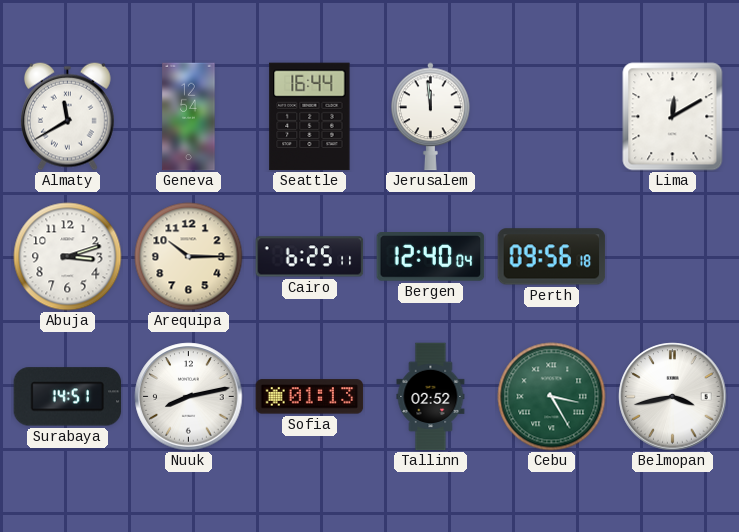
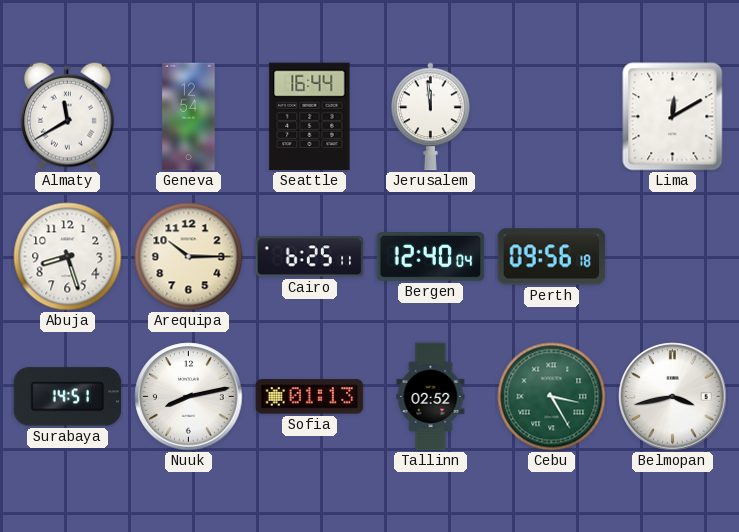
Abuja: 3:12 -> 8:27 (68, 257)
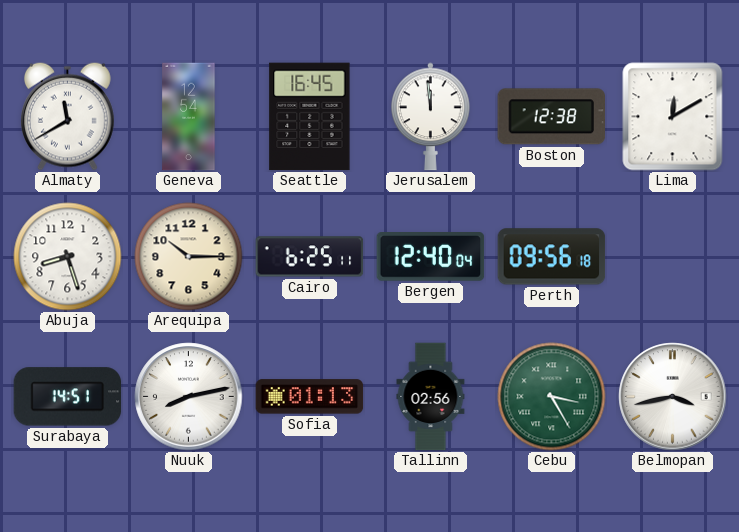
Seattle: 16:44 -> 16:45 (310, 117)
Boston: none -> 12:38 (552, 117)
Tallinn: 02:52 -> 02:56 (431, 397)
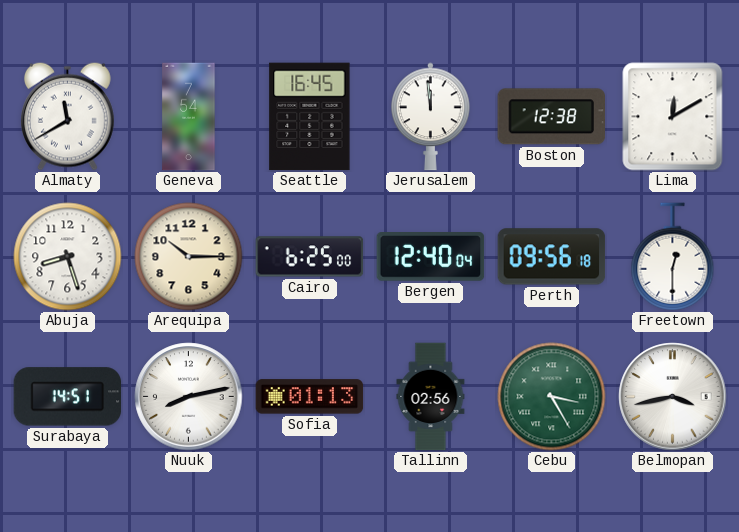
Geneva: 12:54 -> 7:54 (189, 117)
Cairo: 6:25:11 -> 6:25:00 (310, 257)
Freetown: none -> 12:30 (673, 257)
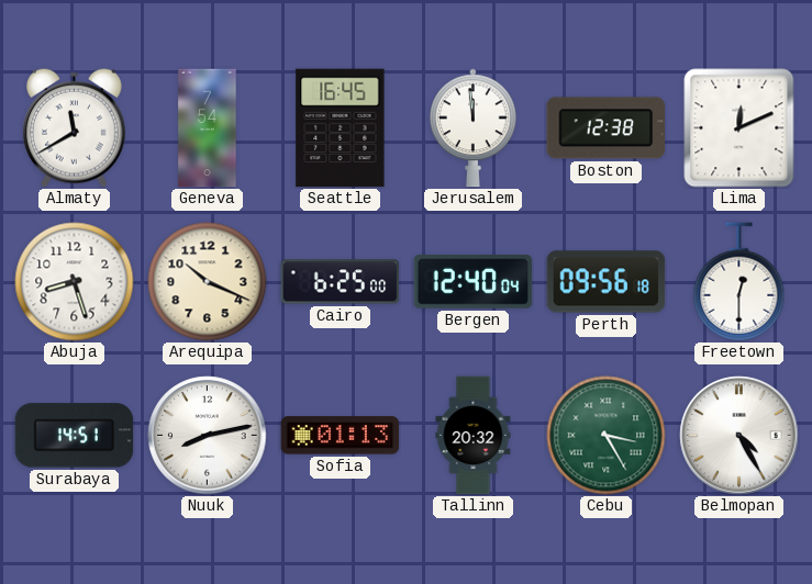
Lima: 12:10 -> 12:11 (739, 128)
Arequipa: 10:15 -> 10:19 (208, 282)
Tallinn: 02:56 -> 20:32 (474, 436)
Belmopan: 3:43 -> 4:25 (739, 436)
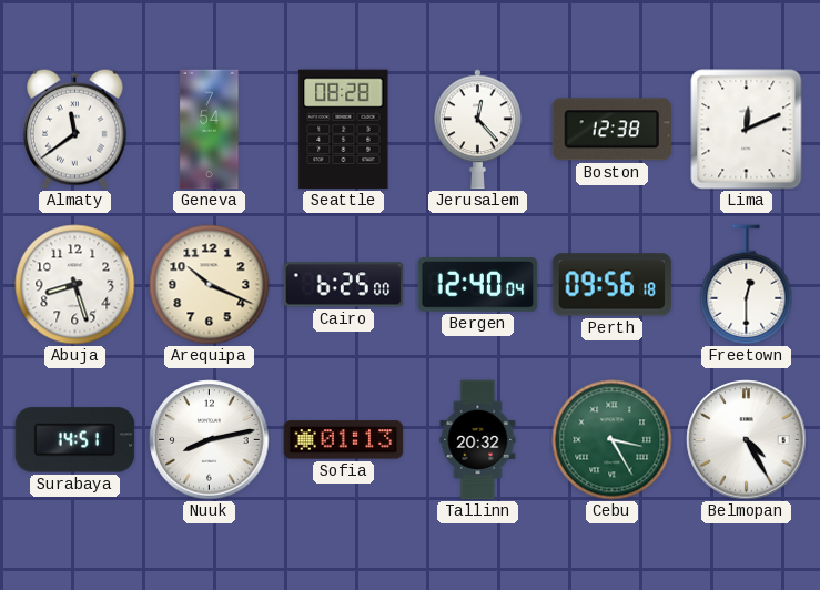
Almaty: 11:40 -> 11:39 (75, 129)
Seattle: 16:45 -> 08:28 (344, 130)
Jerusalem: 11:59 -> 12:23 (478, 130)
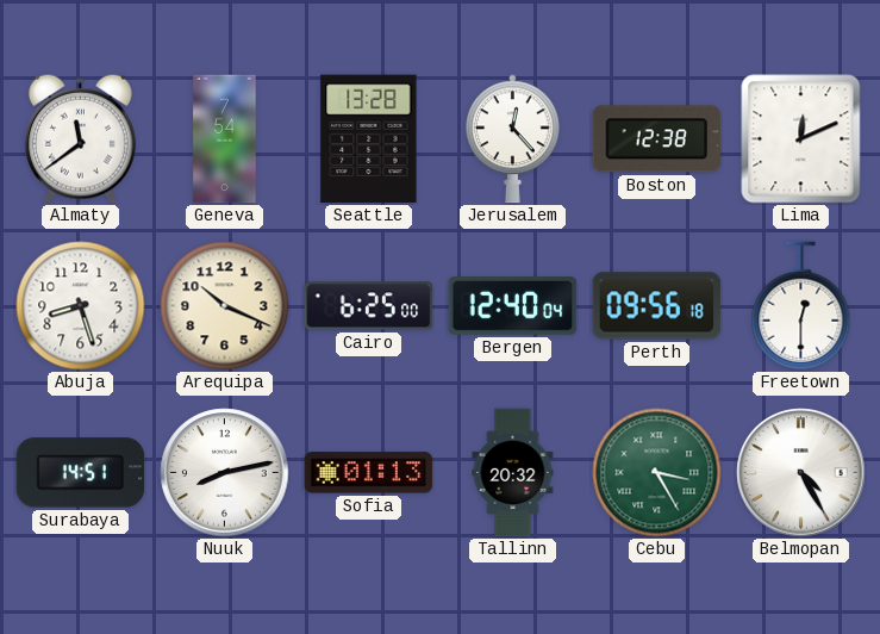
Seattle: 08:28 -> 13:28 (369, 139)
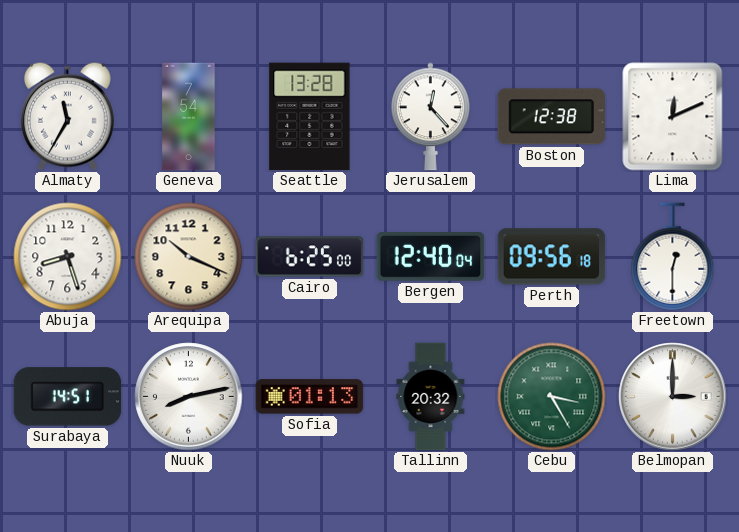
Almaty: 11:39 -> 11:35 (68, 116)
Belmopan: 4:25 -> 3:00 (673, 397)
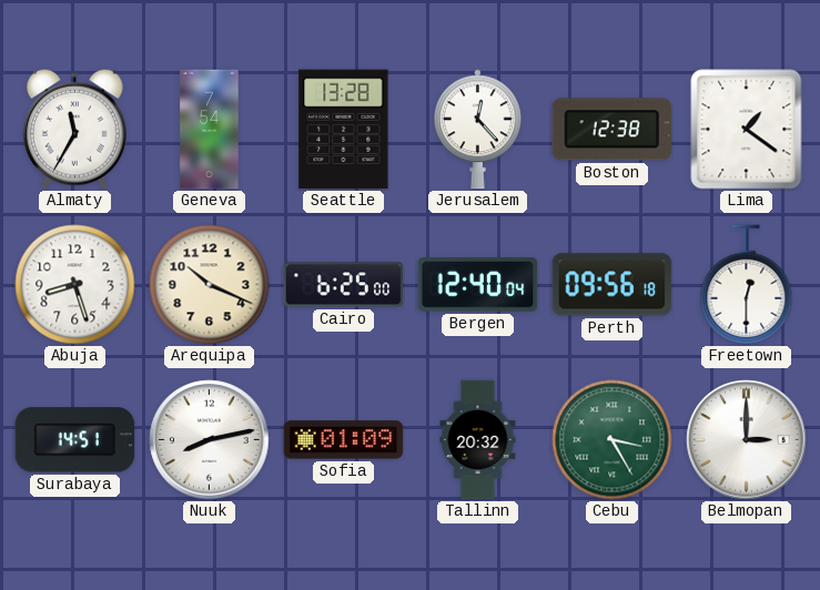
Lima: 12:11 -> 1:21 (747, 130)
Sofia: 01:13 -> 01:09 (344, 440)
